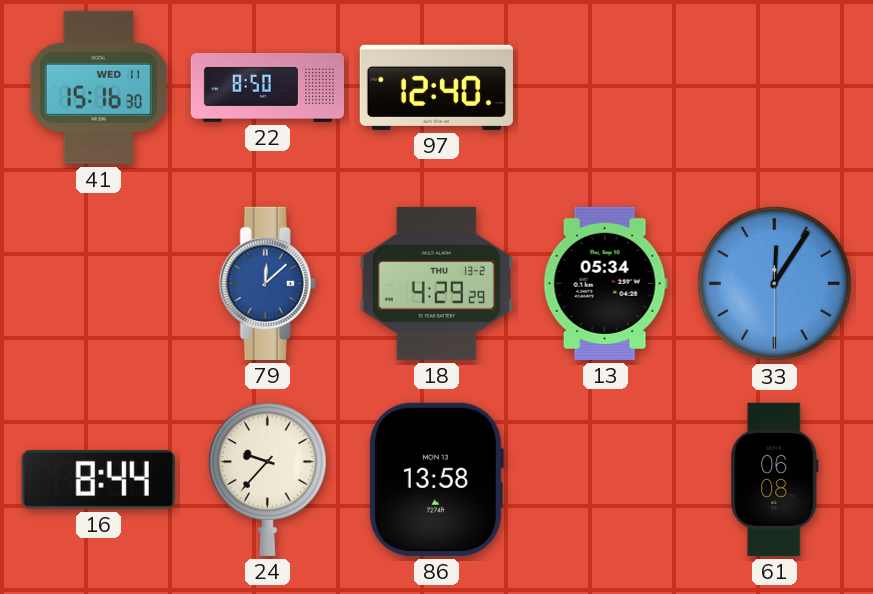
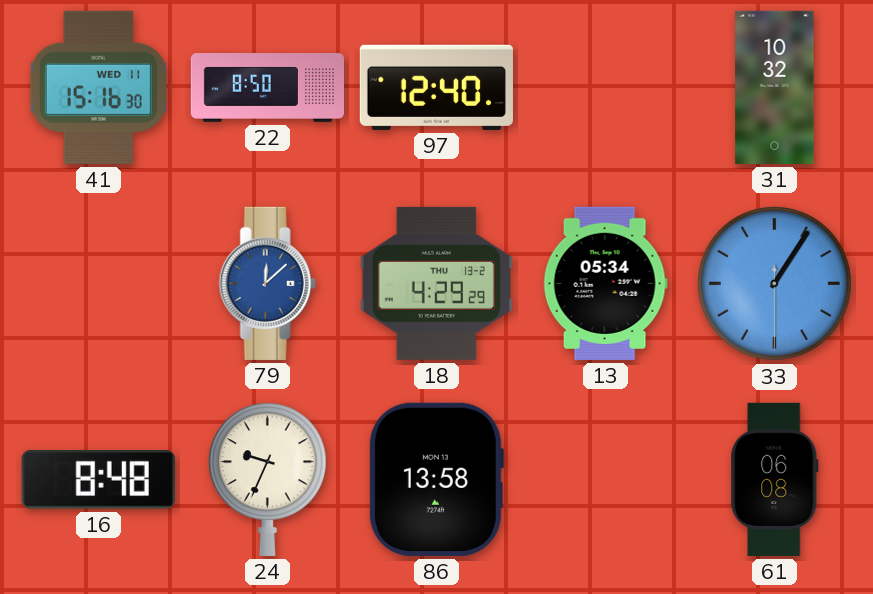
31: none -> 10:32 (775, 87)
33: 12:05 -> 1:05 (774, 283)
16: 8:44 -> 8:48 (98, 480)
24: 9:37 -> 9:34 (267, 479)
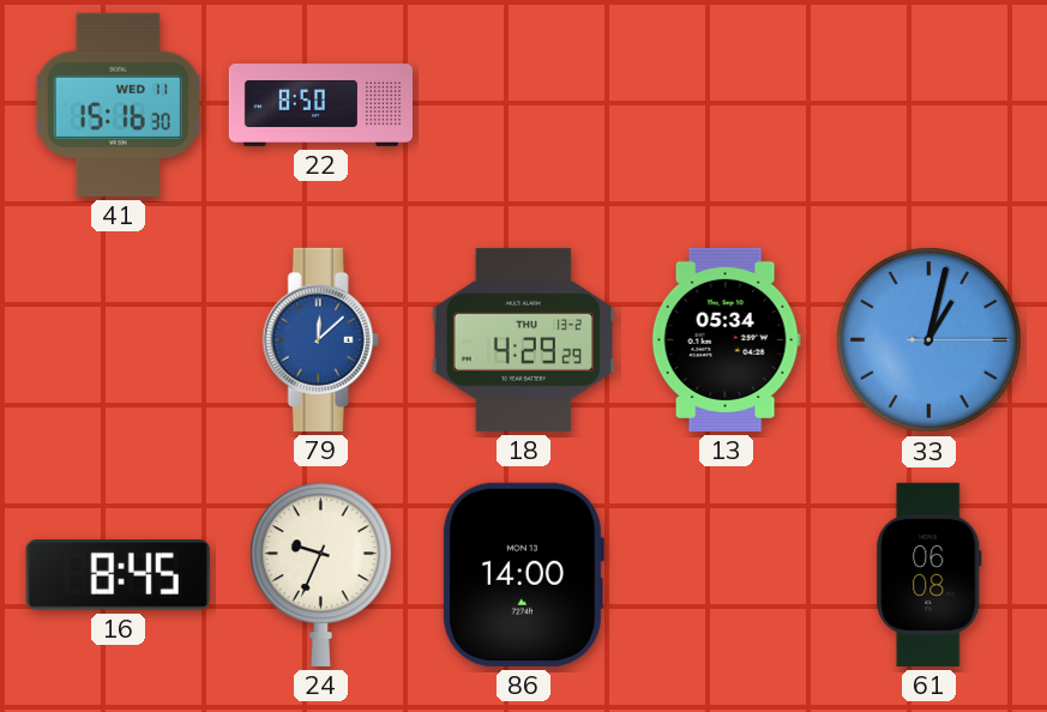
97: 12:40 -> none (436, 87)
31: 10:32 -> none (775, 87)
33: 1:05 -> 1:02 (928, 339)
16: 8:48 -> 8:45 (118, 575)
86: 13:58 -> 14:00 (523, 574)
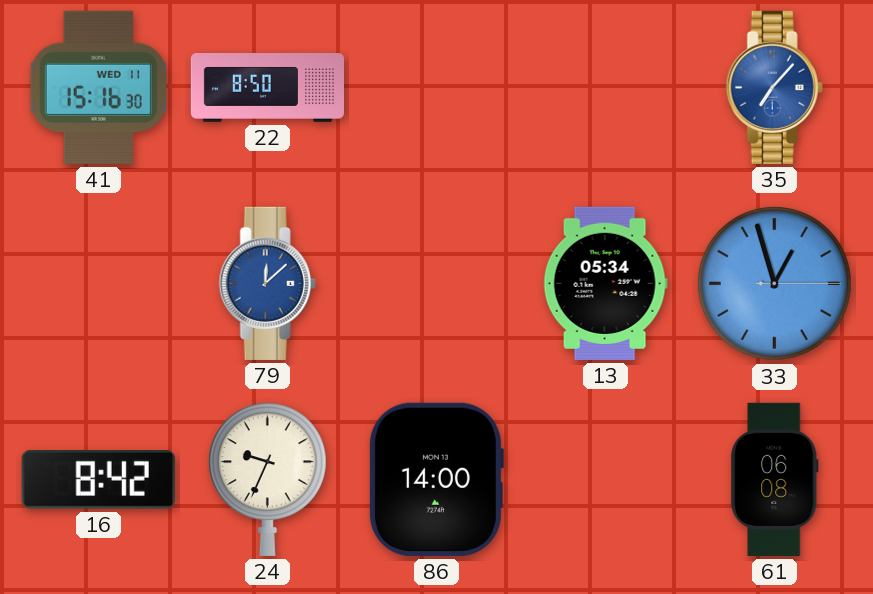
35: none -> 7:07 (774, 87)
18: 4:29 -> none (523, 339)
33: 1:02 -> 12:57 (774, 283)
16: 8:45 -> 8:42 (98, 480)
